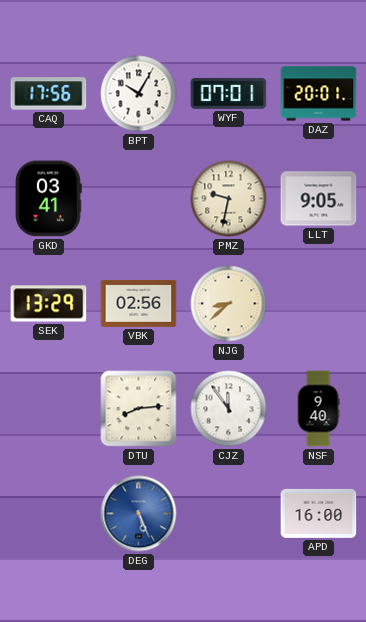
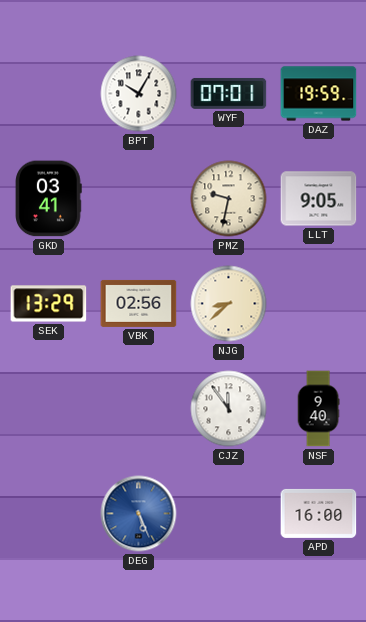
CAQ: 17:56 -> none (49, 94)
DAZ: 20:01 -> 19:59 (319, 94)
DTU: 8:14 -> none (139, 409)
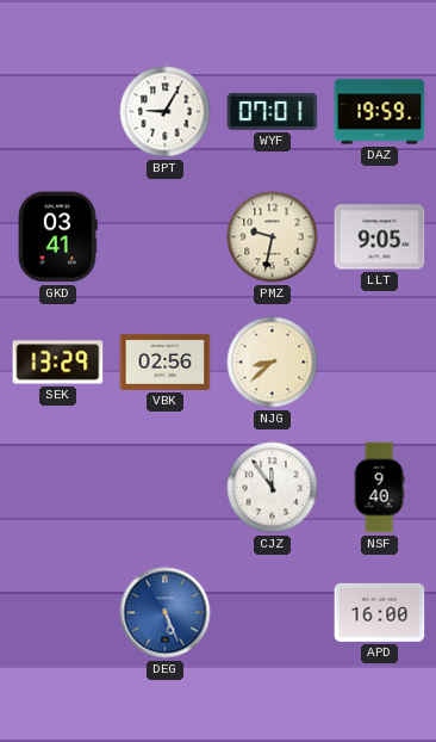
BPT: 10:05 -> 9:05 (166, 112)
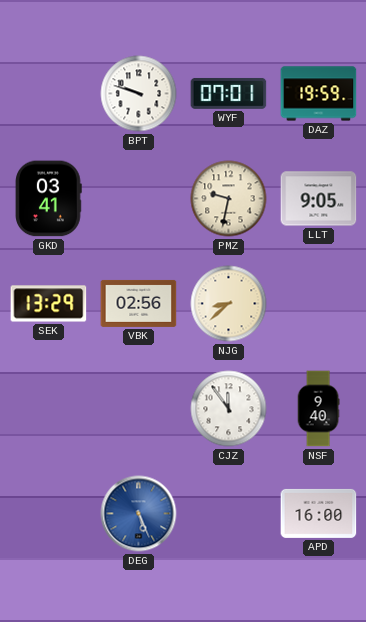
BPT: 9:05 -> 9:48 (139, 94)
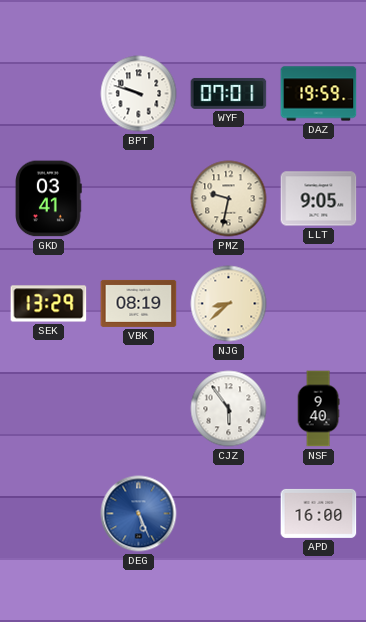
VBK: 02:56 -> 08:19 (139, 303)
CJZ: 11:54 -> 5:54 (229, 409)
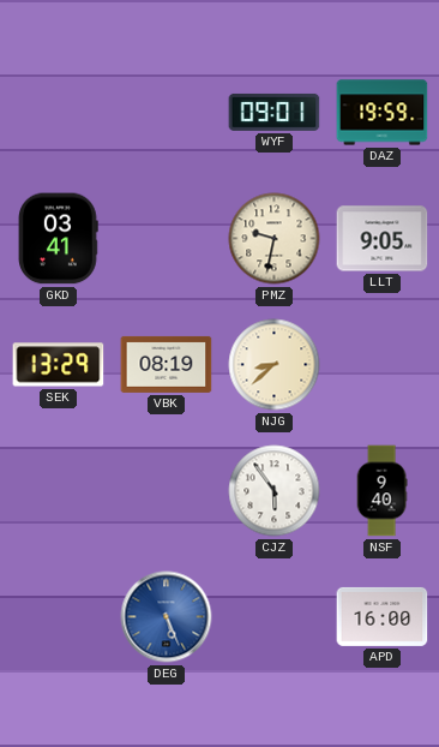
BPT: 9:48 -> none (139, 94)
WYF: 07:01 -> 09:01 (275, 112)
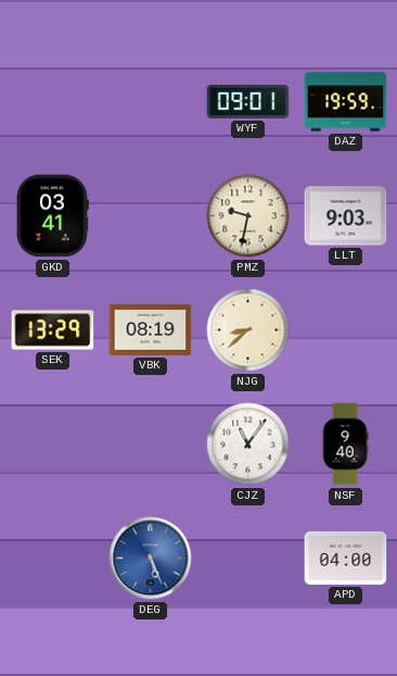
LLT: 9:05 -> 9:03 (346, 216)
CJZ: 5:54 -> 11:06 (248, 445)
APD: 16:00 -> 04:00 (346, 558)
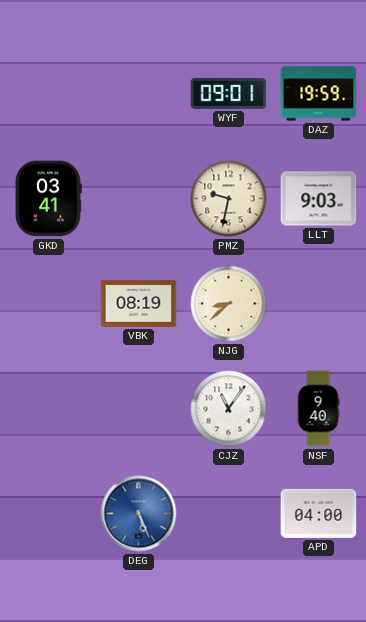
SEK: 13:29 -> none (53, 330)
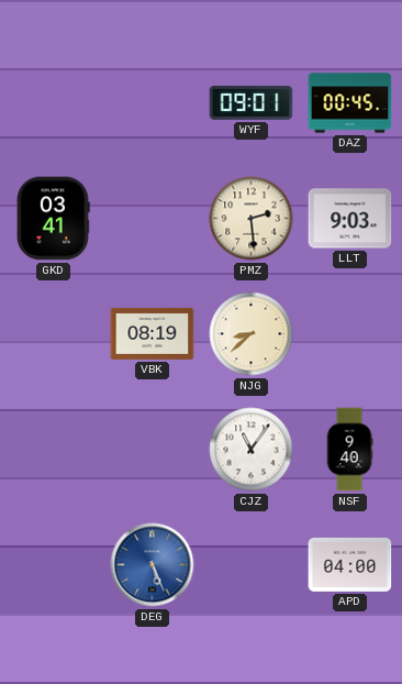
DAZ: 19:59 -> 00:45 (350, 103)
PMZ: 9:32 -> 2:29 (252, 219)
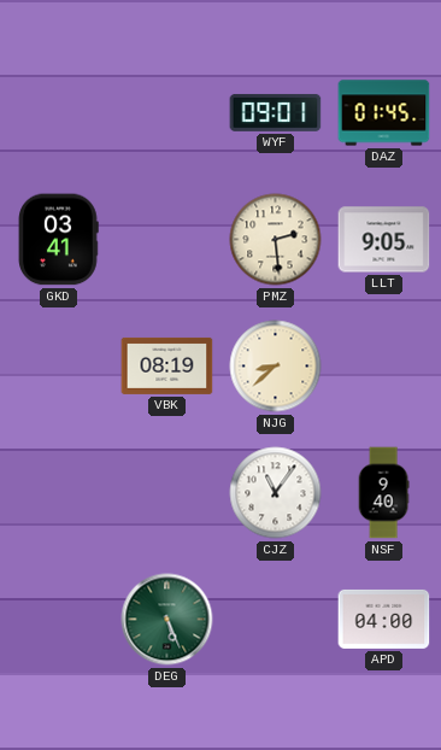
DAZ: 00:45 -> 01:45 (384, 113)
LLT: 9:03 -> 9:05 (384, 240)
DEG dial: blue -> green (167, 620)
